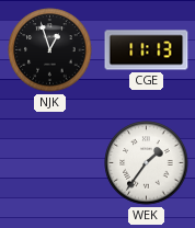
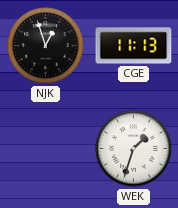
WEK: 1:36 -> 1:33 (134, 149)
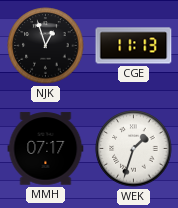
MMH: none -> 07:17 (46, 149)
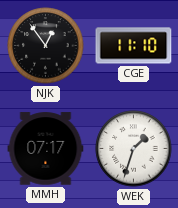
NJK: 12:57 -> 12:54 (46, 46)
CGE: 11:13 -> 11:10 (134, 46)
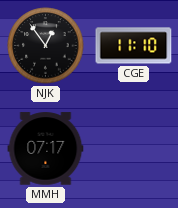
WEK: 1:33 -> none (134, 149)
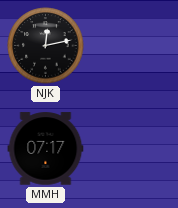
NJK: 12:54 -> 12:13 (46, 46)
CGE: 11:10 -> none (134, 46)
